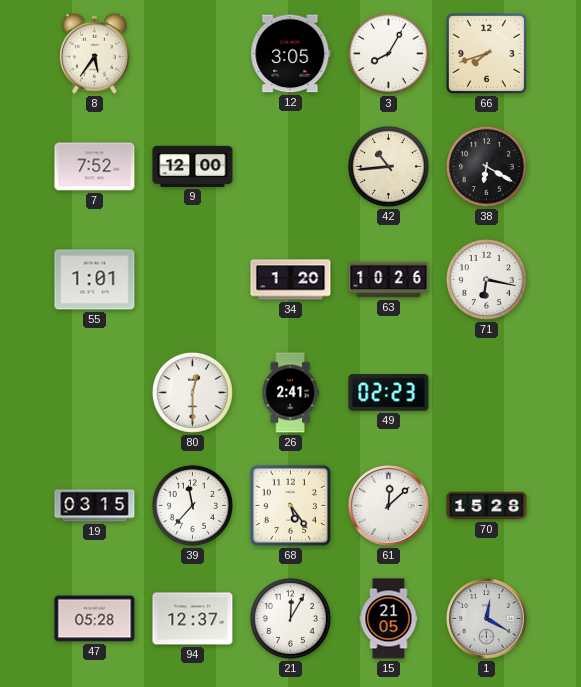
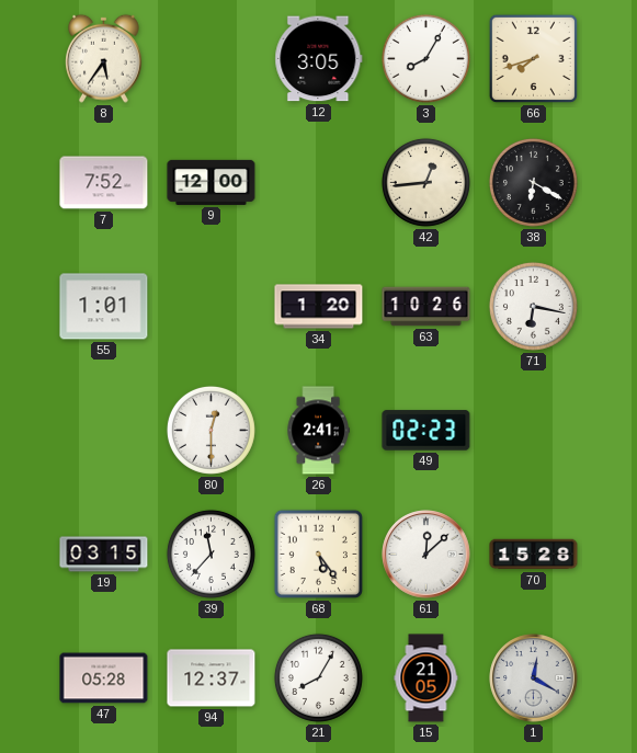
42: 10:44 -> 12:44 (425, 182)
21: 12:05 -> 8:05 (318, 677)
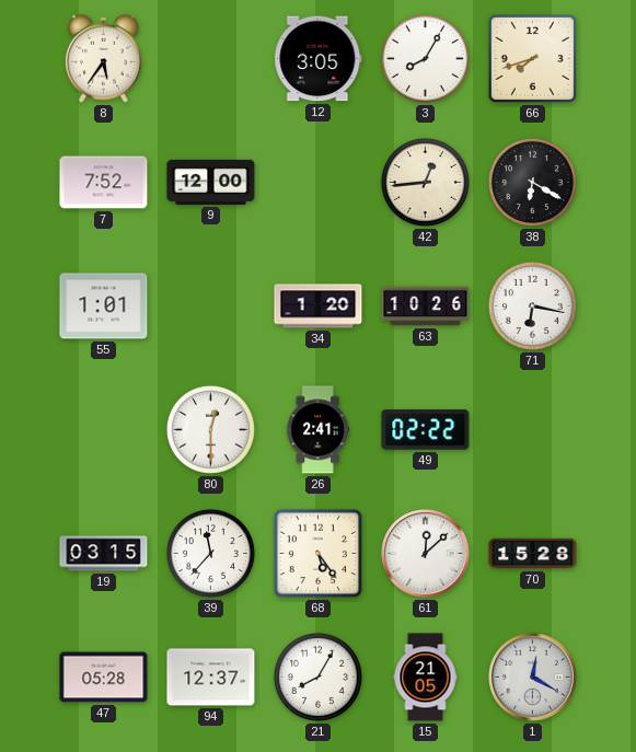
49: 02:23 -> 02:22 (426, 430)
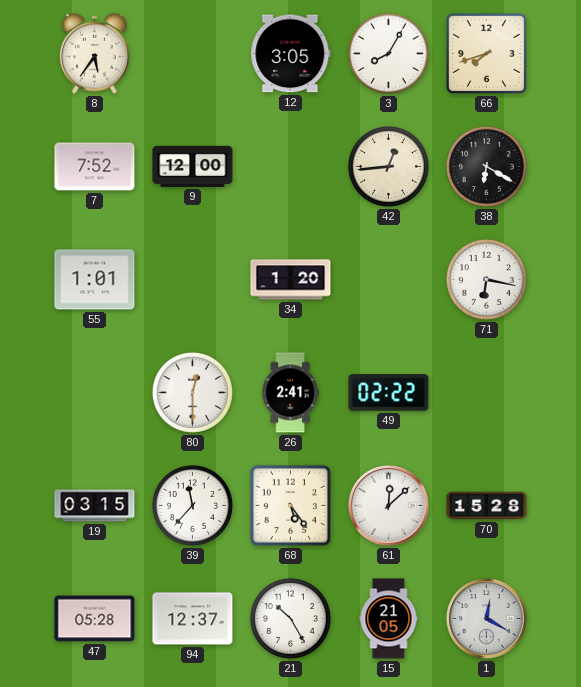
63: 10:26 -> none (426, 306)
21: 8:05 -> 10:25 (290, 618)
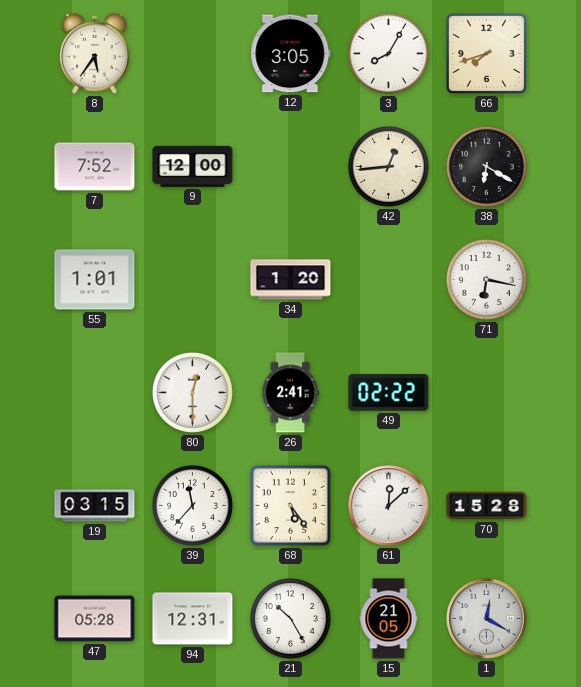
94: 12:37 -> 12:31 (193, 619)
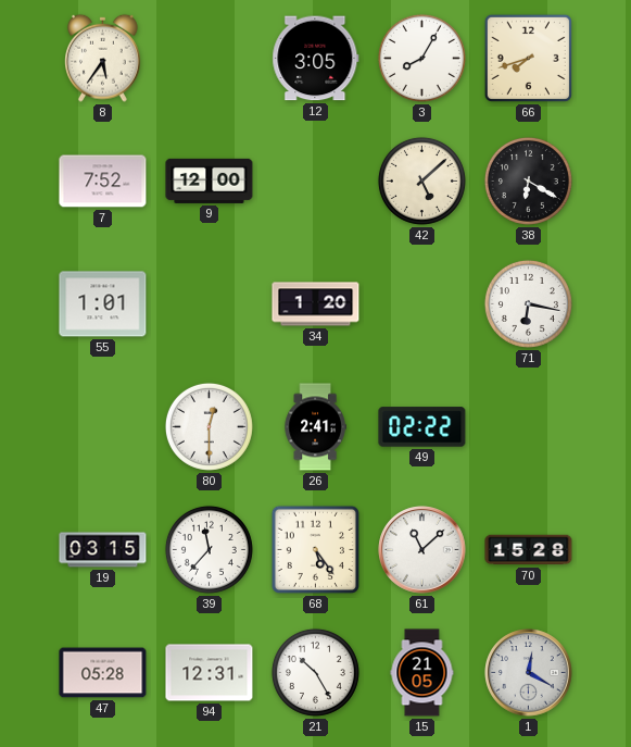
42: 12:44 -> 5:08 (421, 180)
61: 12:08 -> 11:08 (422, 550)
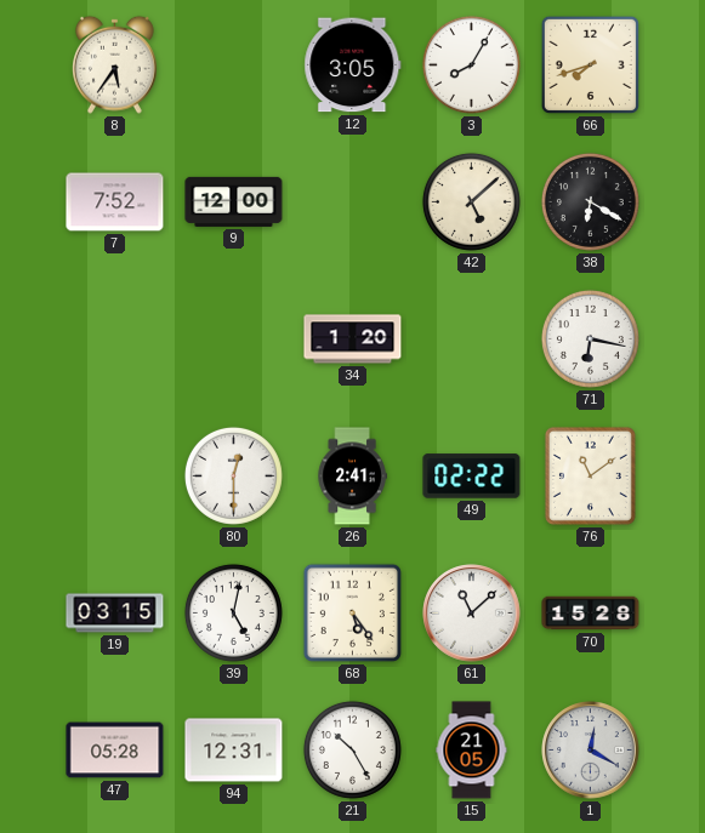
55: 1:01 -> none (103, 304)
76: none -> 11:09 (590, 475)
39: 11:37 -> 5:02 (233, 612)
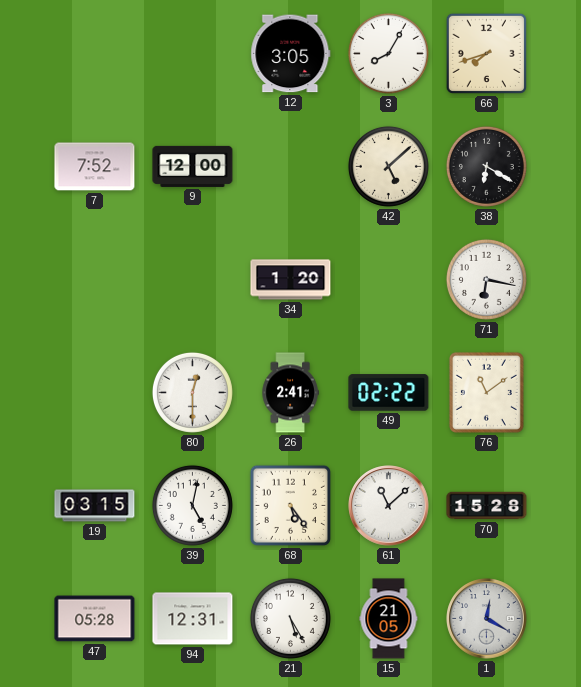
8: 5:36 -> none (115, 64)
21: 10:25 -> 5:25 (290, 618)
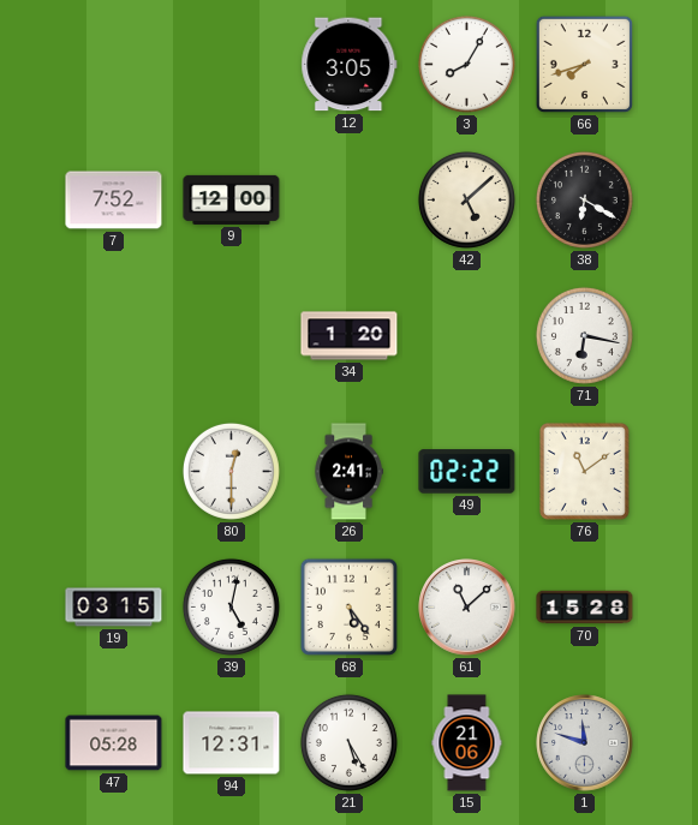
15: 21:05 -> 21:06 (467, 743)
1: 12:20 -> 11:48 (585, 743)
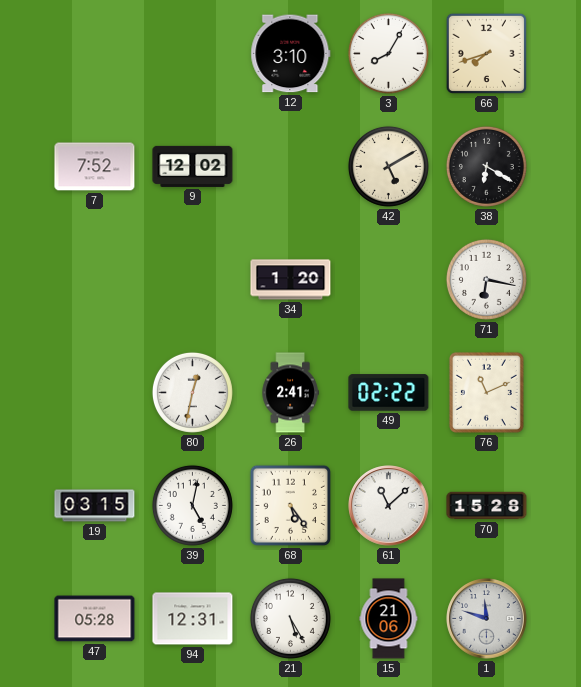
12: 3:05 -> 3:10 (291, 54)
9: 12:00 -> 12:02 (193, 166)
42: 5:08 -> 5:10 (388, 166)
80: 12:30 -> 12:32 (192, 392)
76: 11:09 -> 11:11 (486, 392)
